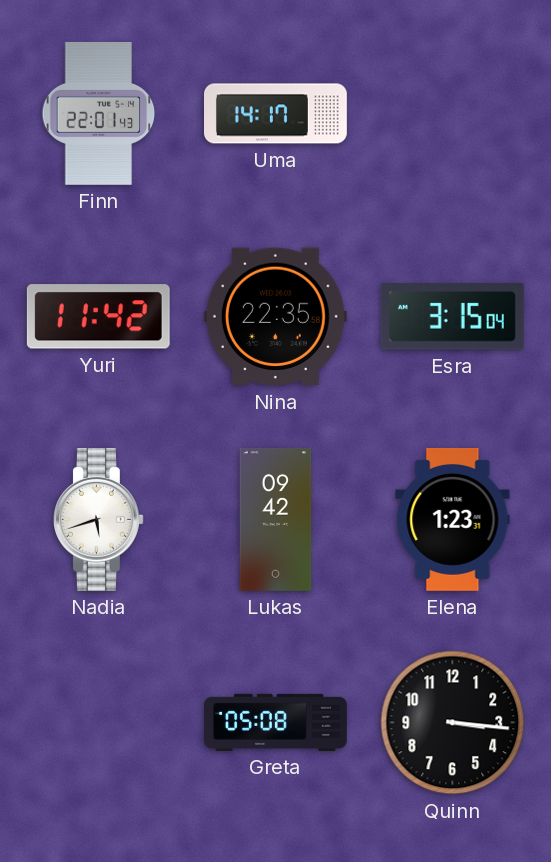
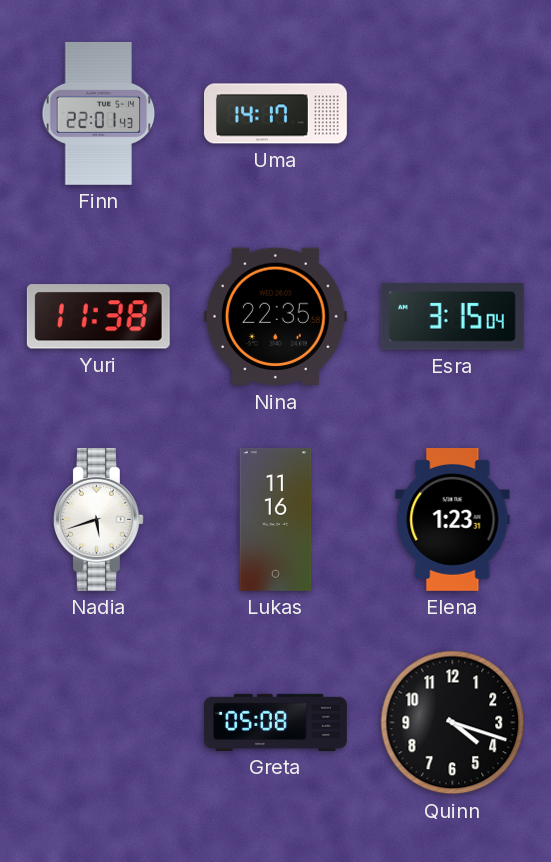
Yuri: 11:42 -> 11:38 (98, 317)
Lukas: 09:42 -> 11:16 (276, 519)
Quinn: 3:16 -> 4:18 (453, 723)
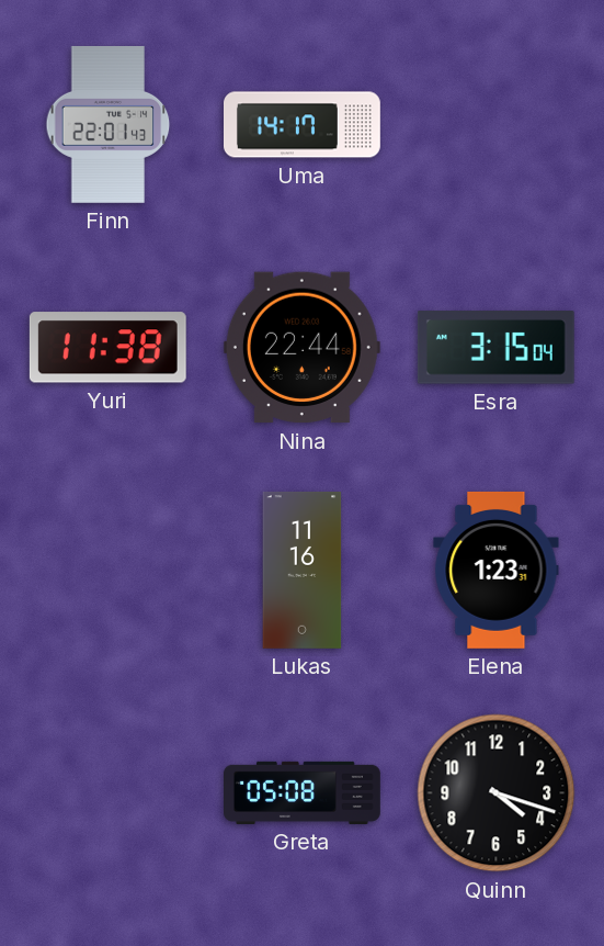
Nina: 22:35 -> 22:44 (301, 348)
Nadia: 5:42 -> none (98, 519)
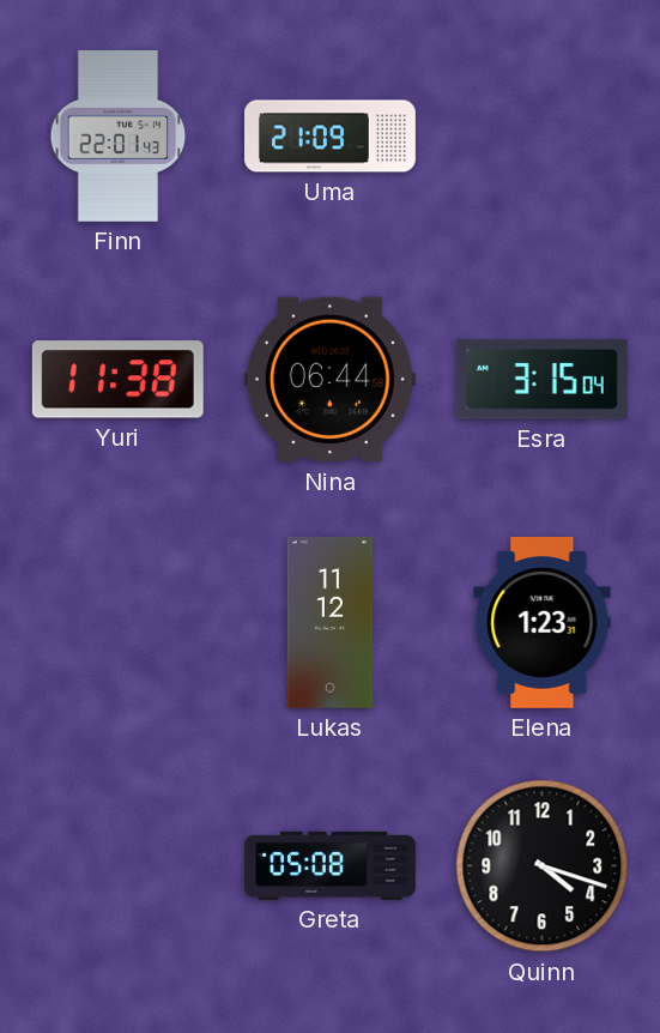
Uma: 14:17 -> 21:09 (331, 137)
Nina: 22:44 -> 06:44 (329, 380)
Lukas: 11:16 -> 11:12 (331, 622)
